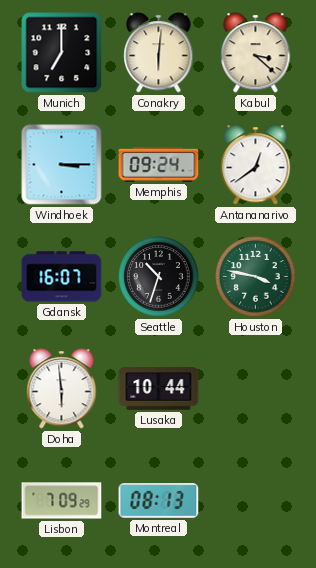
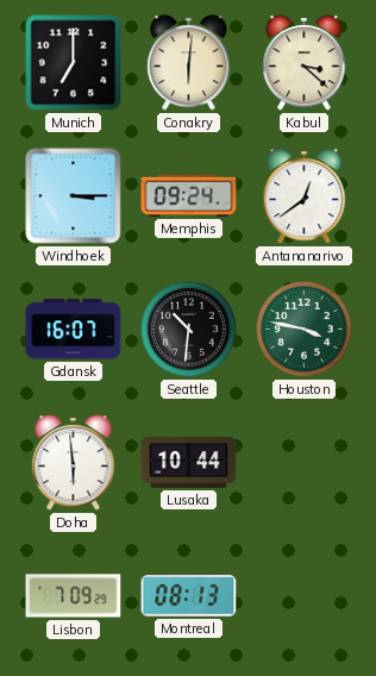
Seattle: 10:33 -> 10:31 (189, 330)
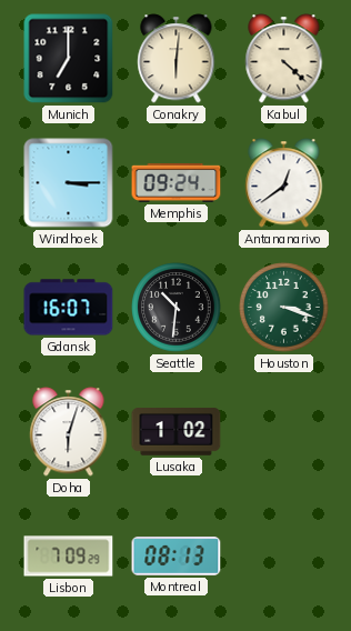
Kabul: 3:22 -> 4:22 (284, 59)
Houston: 3:47 -> 3:18 (284, 308)
Doha: 5:59 -> 6:03 (69, 432)
Lusaka: 10:44 -> 1:02 (177, 432)
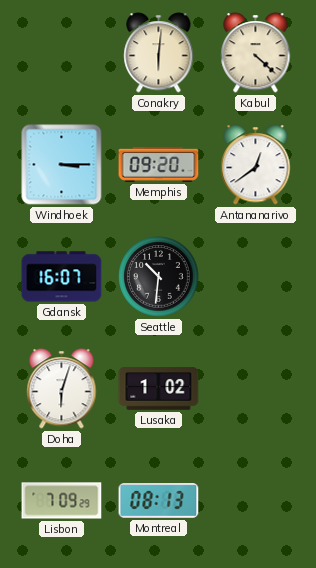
Munich: 7:00 -> none (69, 59)
Memphis: 09:24 -> 09:20 (159, 164)
Houston: 3:18 -> none (284, 308)
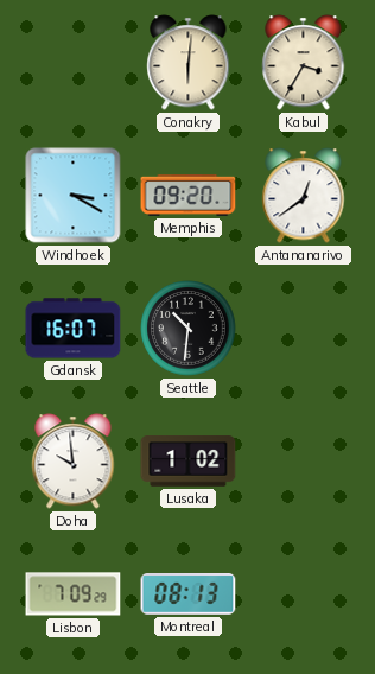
Kabul: 4:22 -> 3:35 (304, 63)
Windhoek: 3:15 -> 3:20 (74, 196)
Doha: 6:03 -> 9:59 (74, 462)
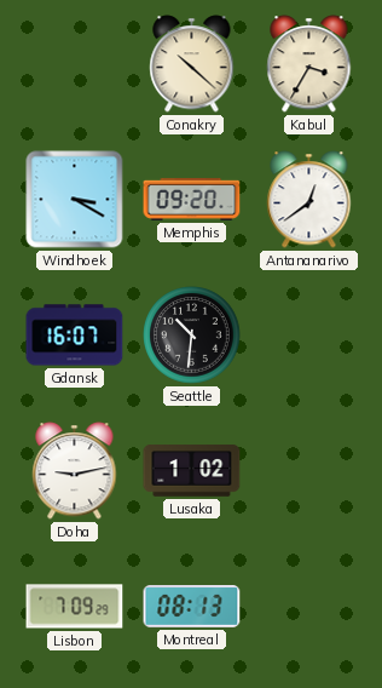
Conakry: 6:01 -> 10:22 (192, 64)
Doha: 9:59 -> 9:13 (75, 471)
